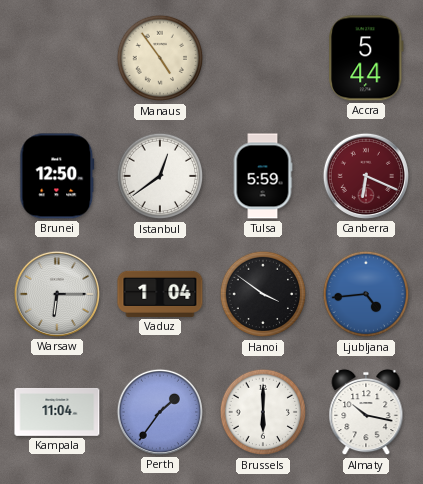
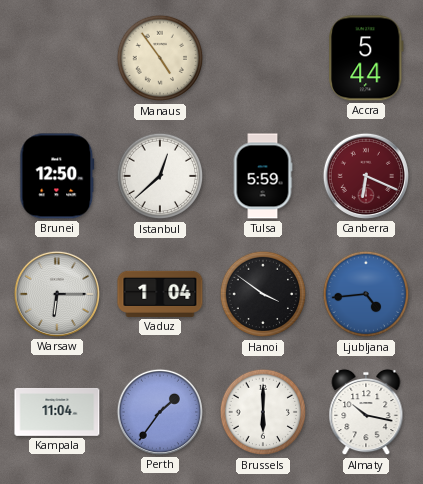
Istanbul: 12:39 -> 12:38 (160, 176)
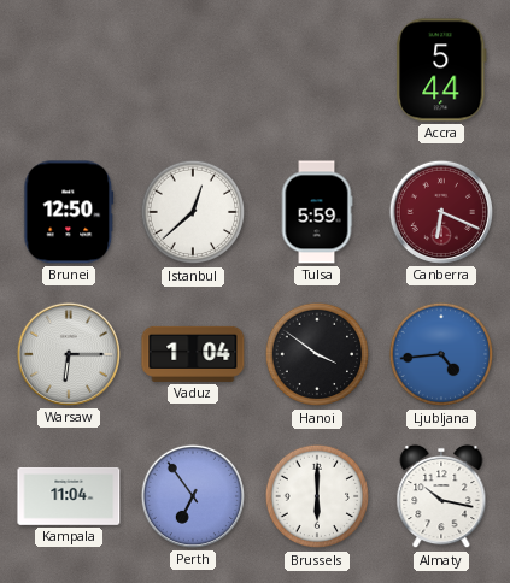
Manaus: 4:54 -> none (160, 58)
Perth: 1:36 -> 6:54 (193, 496)
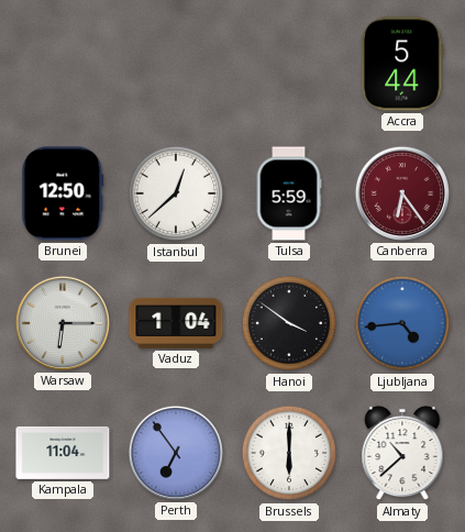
Canberra: 6:19 -> 6:24 (402, 193)
Almaty: 10:17 -> 10:38 (402, 453)
